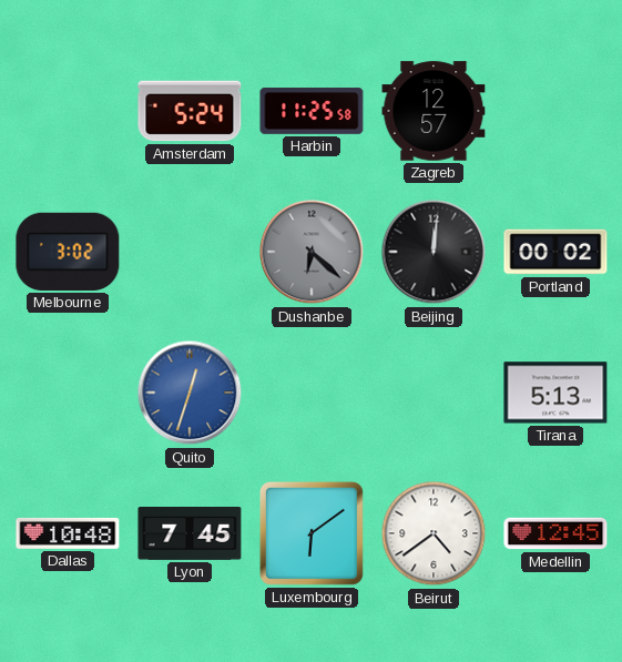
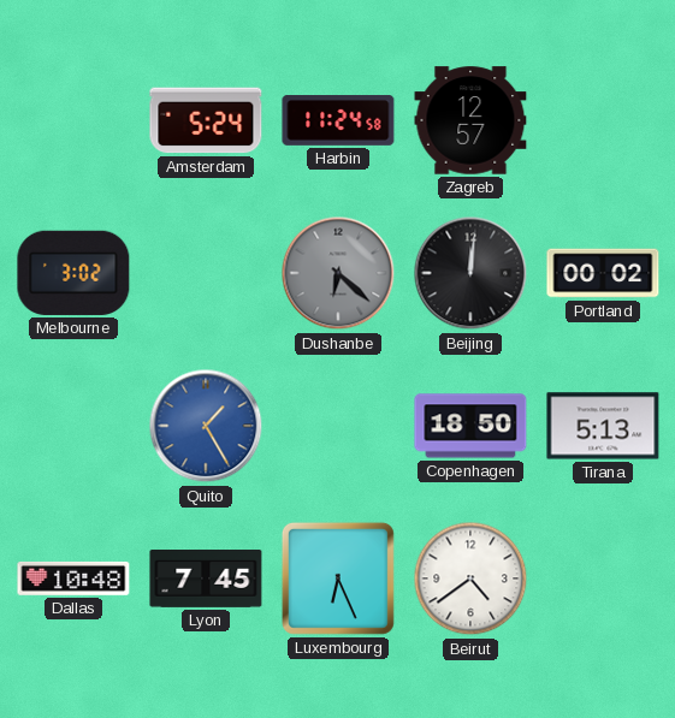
Harbin: 11:25 -> 11:24 (338, 121)
Quito: 12:33 -> 1:25 (206, 426)
Copenhagen: none -> 18:50 (470, 426)
Luxembourg: 6:09 -> 6:26 (338, 578)
Medellin: 12:45 -> none (555, 533)
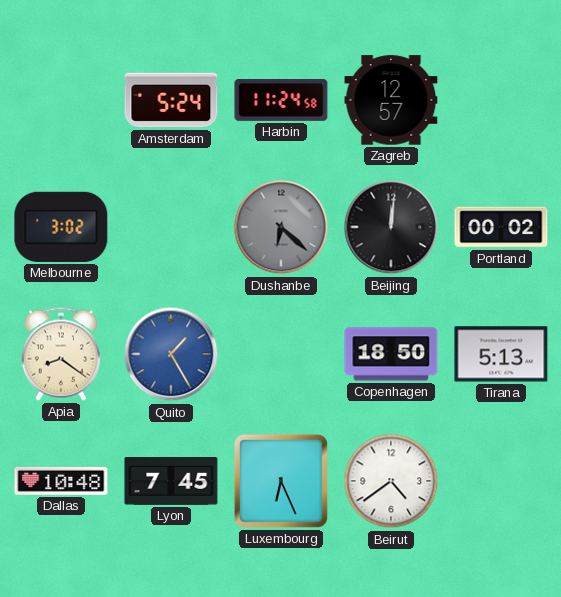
Apia: none -> 8:21 (60, 354)
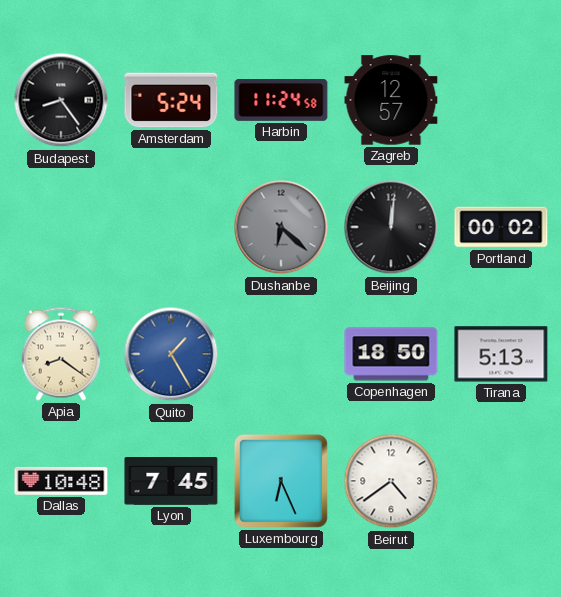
Budapest: none -> 8:24 (61, 100)
Melbourne: 3:02 -> none (61, 227)
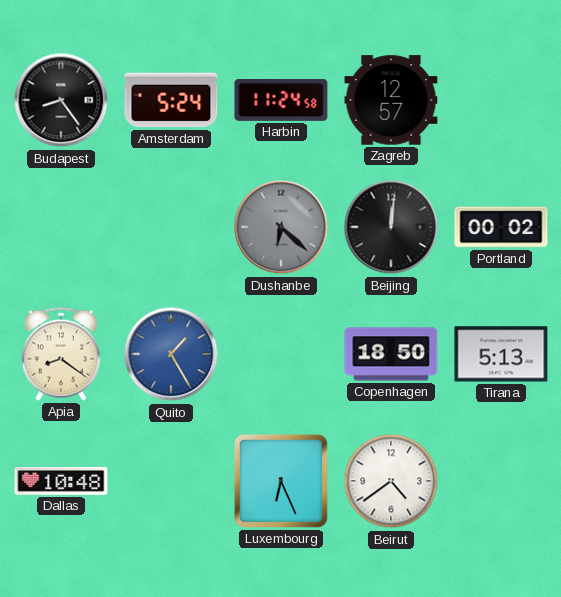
Lyon: 7:45 -> none (171, 482)
